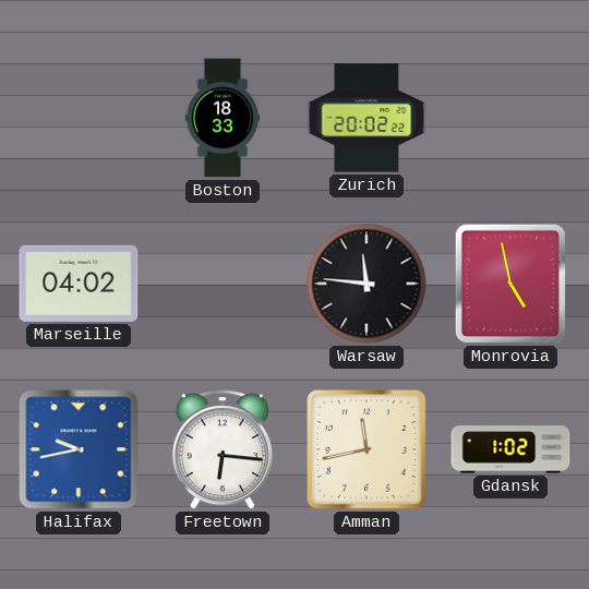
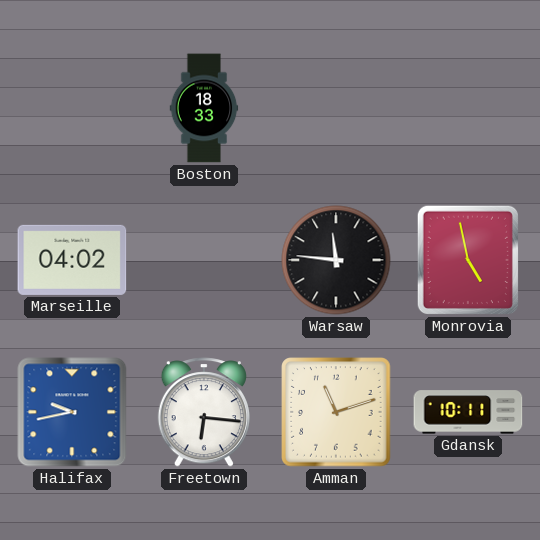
Zurich: 20:02 -> none (366, 118)
Amman: 11:43 -> 11:12 (336, 412)
Gdansk: 1:02 -> 10:11 (468, 412)
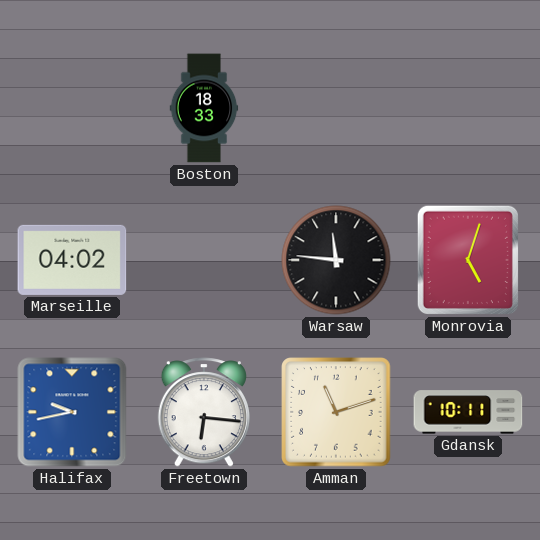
Monrovia: 4:58 -> 5:03 (468, 260)
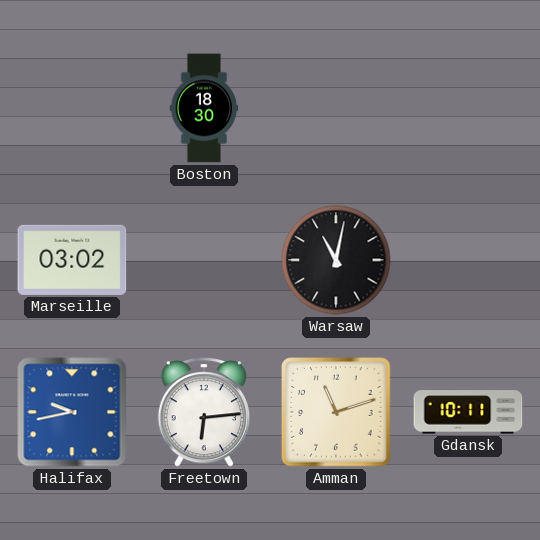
Boston: 18:33 -> 18:30 (204, 108)
Marseille: 04:02 -> 03:02 (72, 260)
Warsaw: 11:46 -> 11:02 (336, 260)
Monrovia: 5:03 -> none (468, 260)
Freetown: 6:16 -> 6:14 (204, 412)
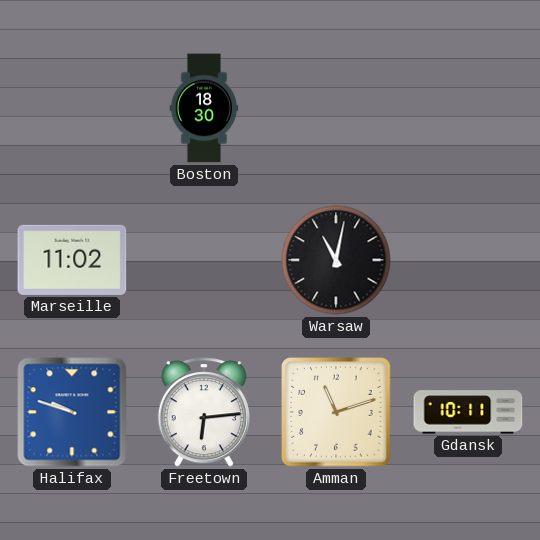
Marseille: 03:02 -> 11:02 (72, 260)
Halifax: 9:43 -> 9:48 (72, 412)
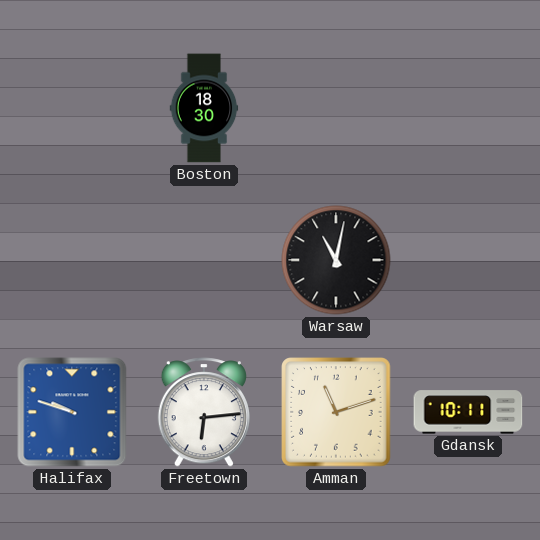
Marseille: 11:02 -> none (72, 260)
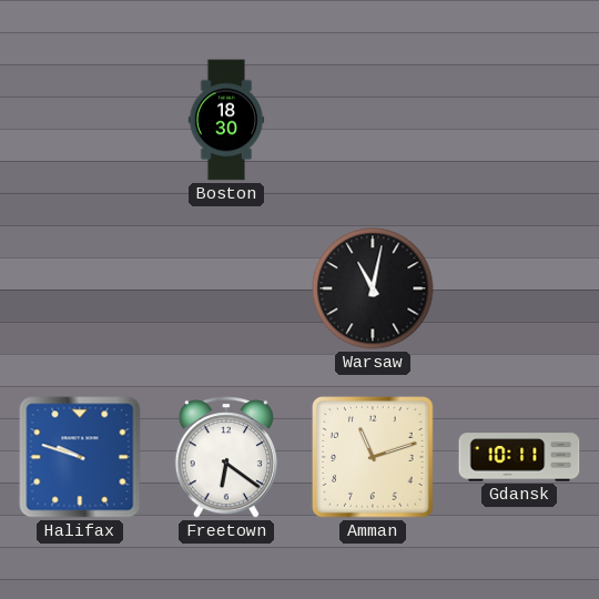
Freetown: 6:14 -> 6:21 (226, 457)
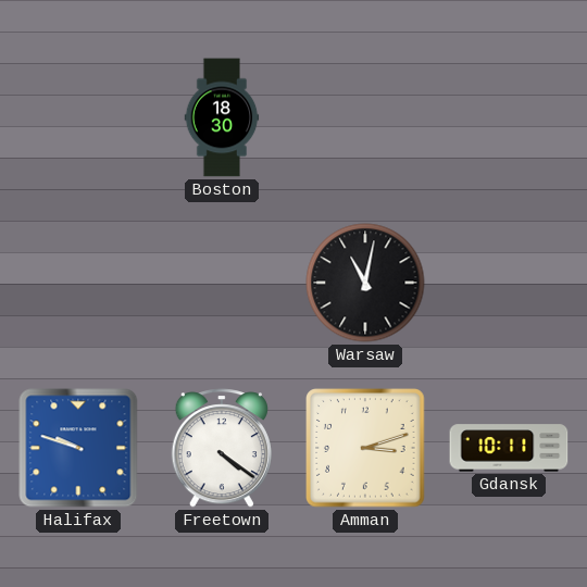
Freetown: 6:21 -> 4:21 (222, 448)
Amman: 11:12 -> 3:12 (365, 448)
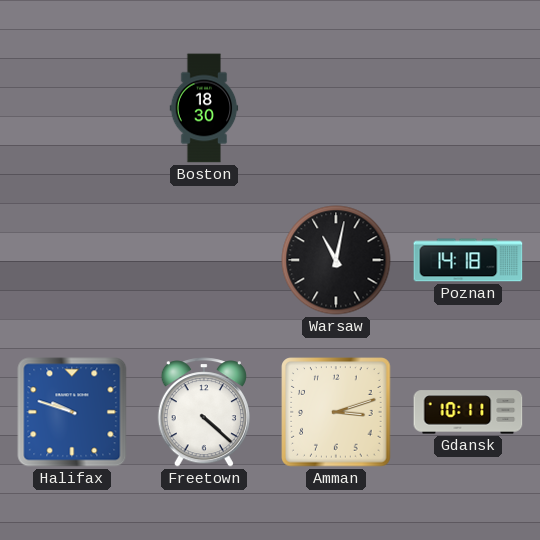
Poznan: none -> 14:18 (468, 260)
Freetown: 4:21 -> 4:22 (204, 412)
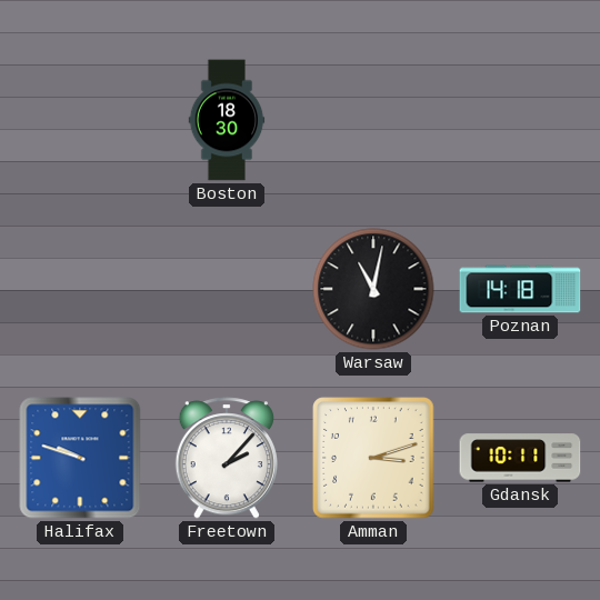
Freetown: 4:22 -> 2:07 (227, 458)
